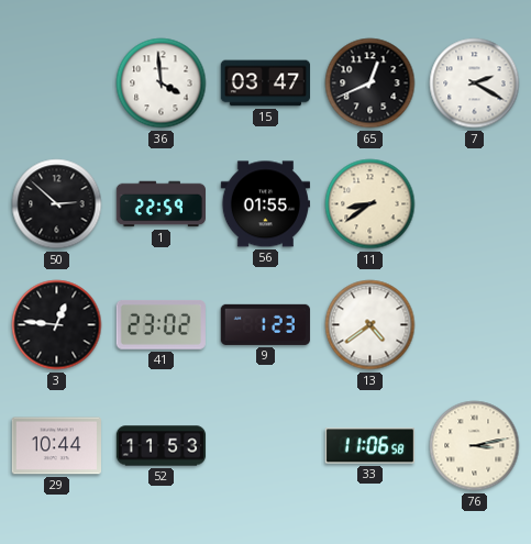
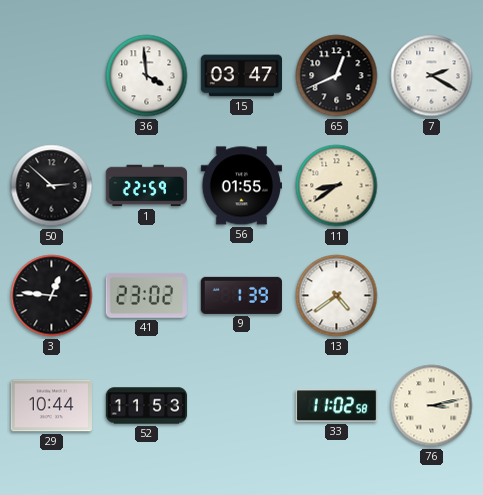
9: 1:23 -> 1:39 (241, 295)
33: 11:06 -> 11:02 (336, 406)
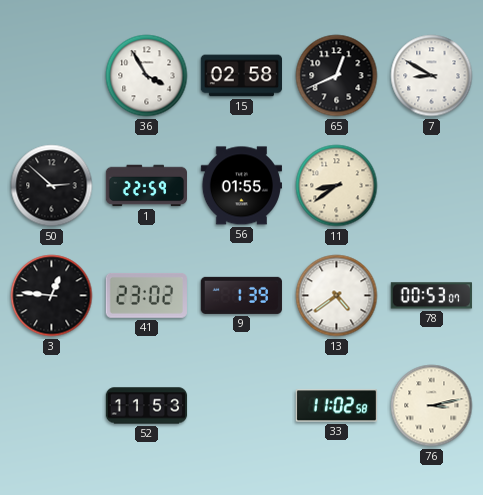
36: 3:59 -> 3:55 (147, 76)
15: 03:47 -> 02:58 (241, 76)
7: 2:20 -> 8:50 (432, 76)
78: none -> 00:53 (431, 296)
29: 10:44 -> none (51, 406)
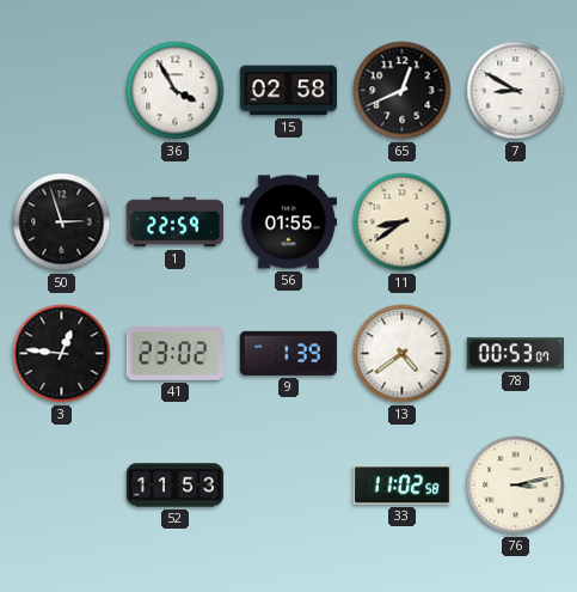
50: 2:52 -> 2:57 (62, 222)
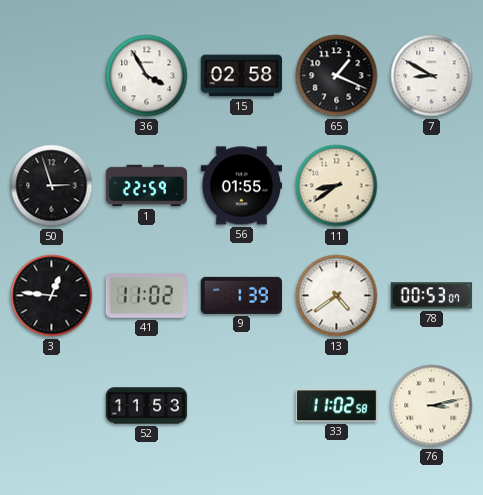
65: 12:41 -> 1:19 (337, 76)
41: 23:02 -> 11:02 (146, 295)
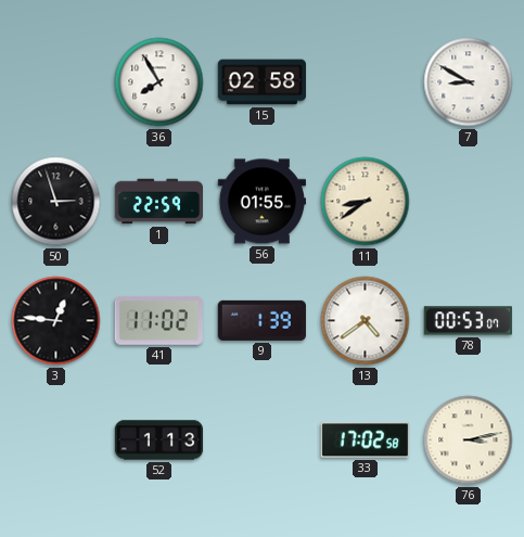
36: 3:55 -> 7:55 (159, 82)
65: 1:19 -> none (337, 76)
52: 11:53 -> 1:13 (159, 440)
33: 11:02 -> 17:02 (365, 440)
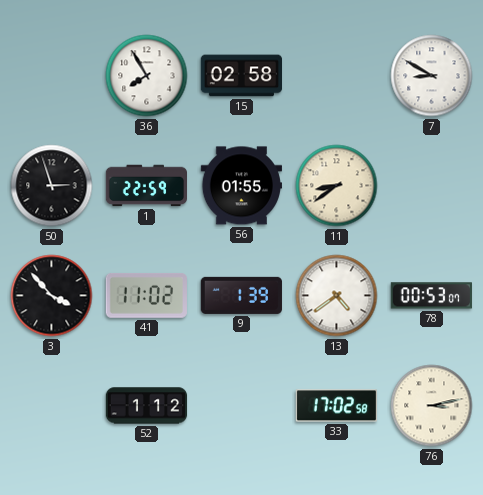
3: 12:46 -> 3:53 (52, 296)
52: 1:13 -> 1:12 (147, 406)
